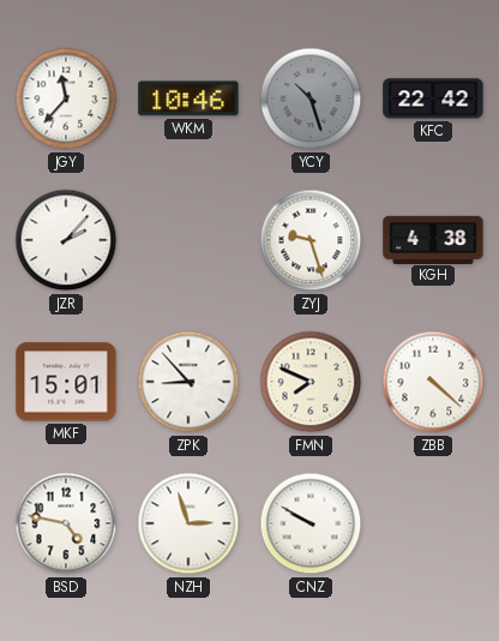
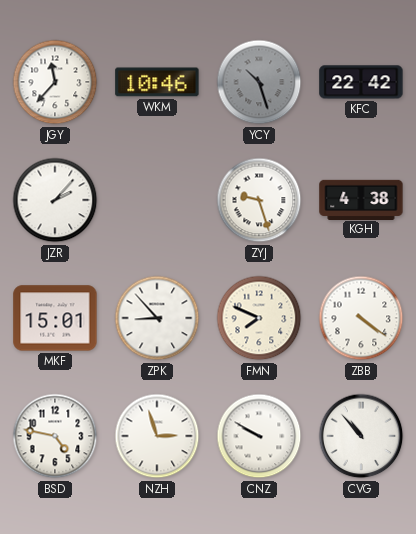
ZBB: 4:22 -> 4:21 (361, 318)
CVG: none -> 10:53 (361, 436)
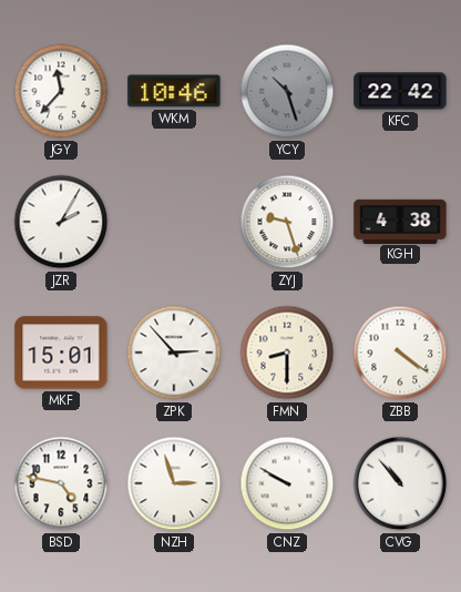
JZR: 2:07 -> 2:05 (61, 222)
ZPK: 8:53 -> 2:53 (174, 353)
FMN: 7:49 -> 8:30 (287, 353)
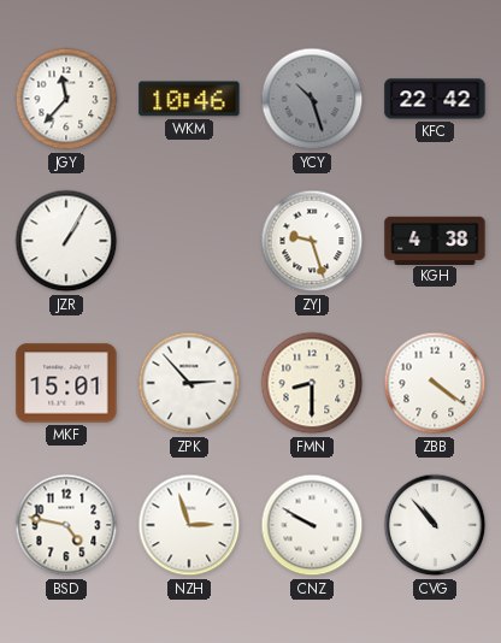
JZR: 2:05 -> 1:05 (66, 241)
